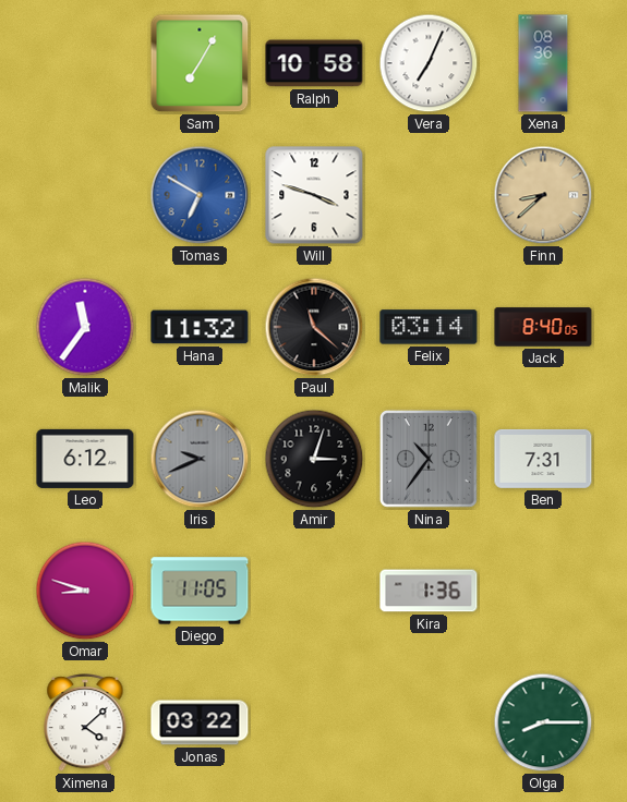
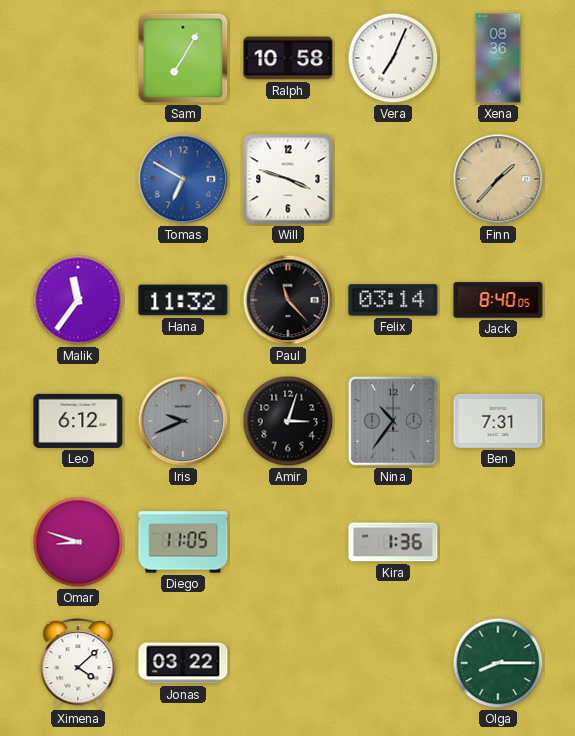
Finn: 8:38 -> 1:37 (498, 179)
Paul: 11:22 -> 11:23 (288, 300)
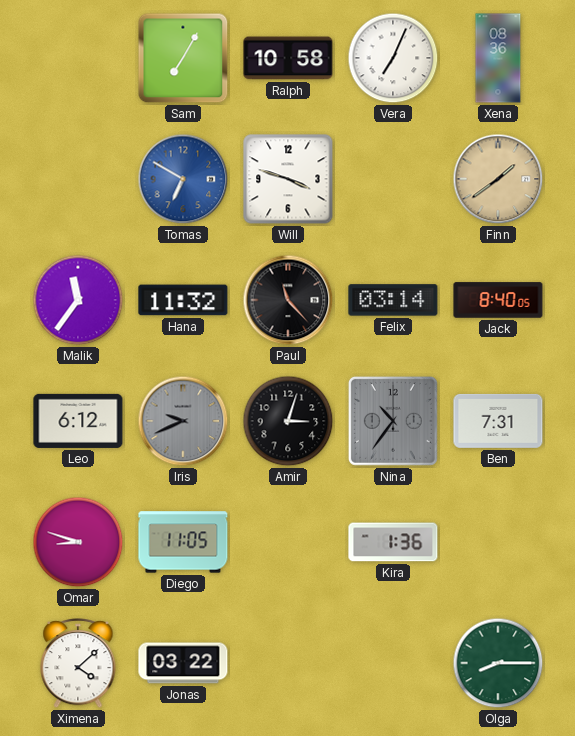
Finn: 1:37 -> 1:39 (498, 179)
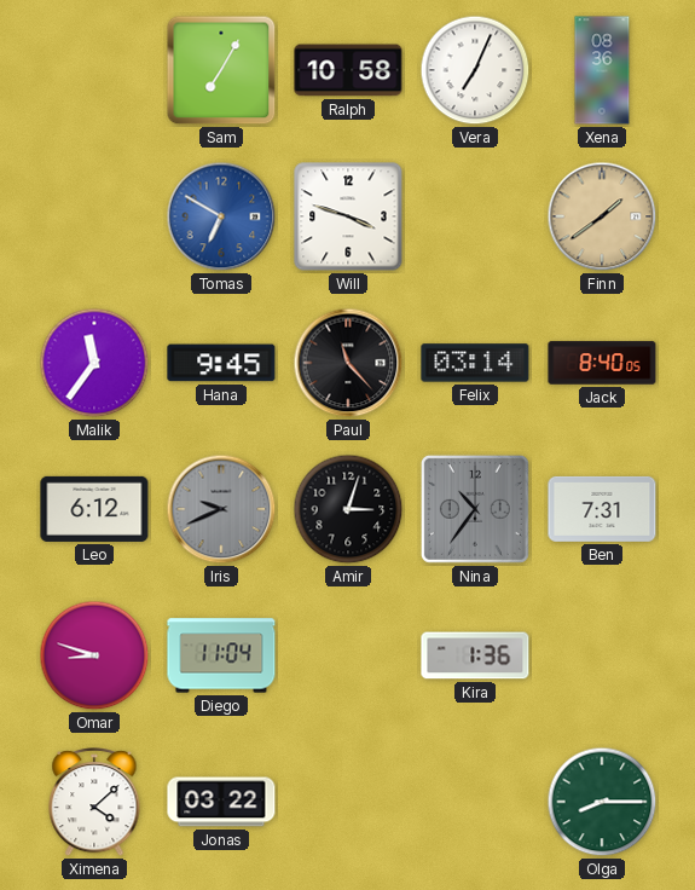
Hana: 11:32 -> 9:45 (221, 363)
Diego: 11:05 -> 11:04 (221, 655)
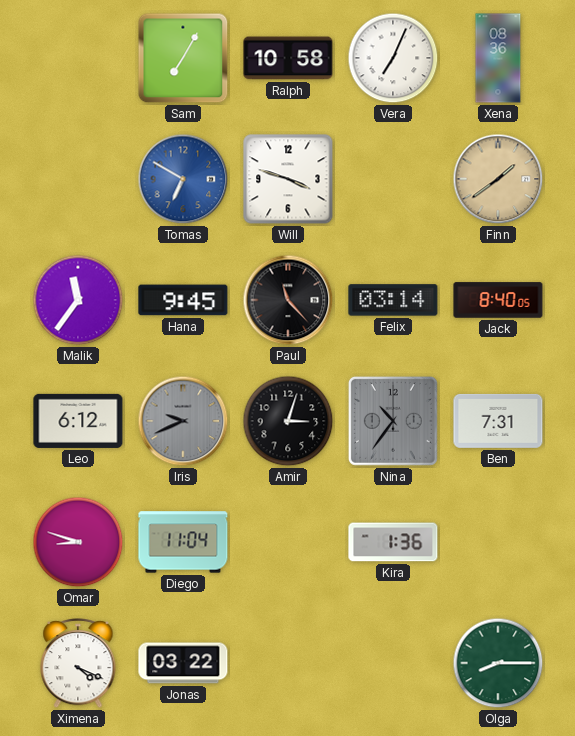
Ximena: 4:08 -> 4:19 (78, 664)
